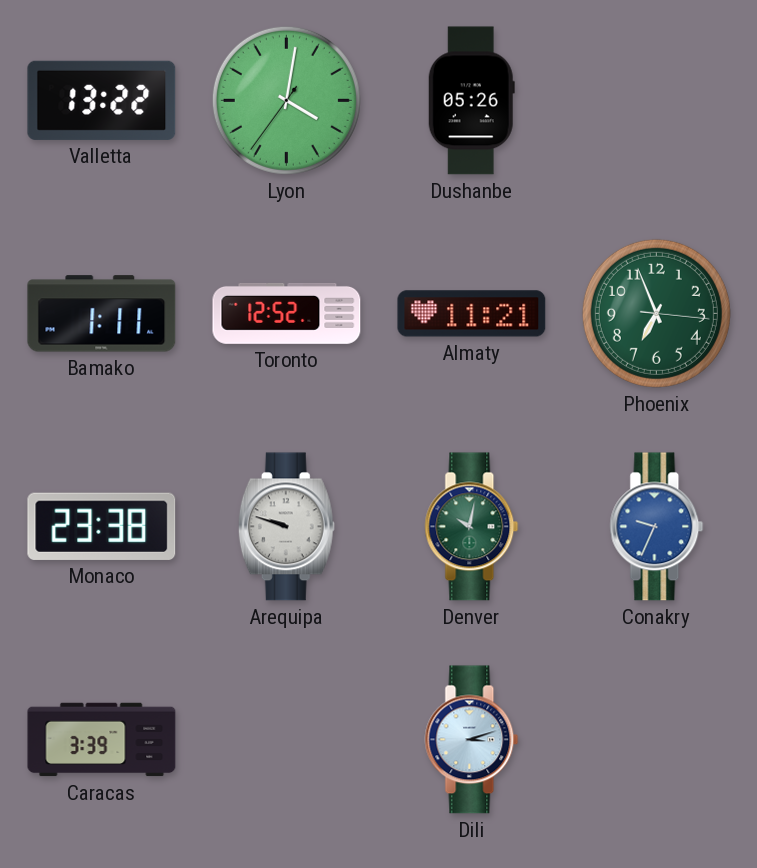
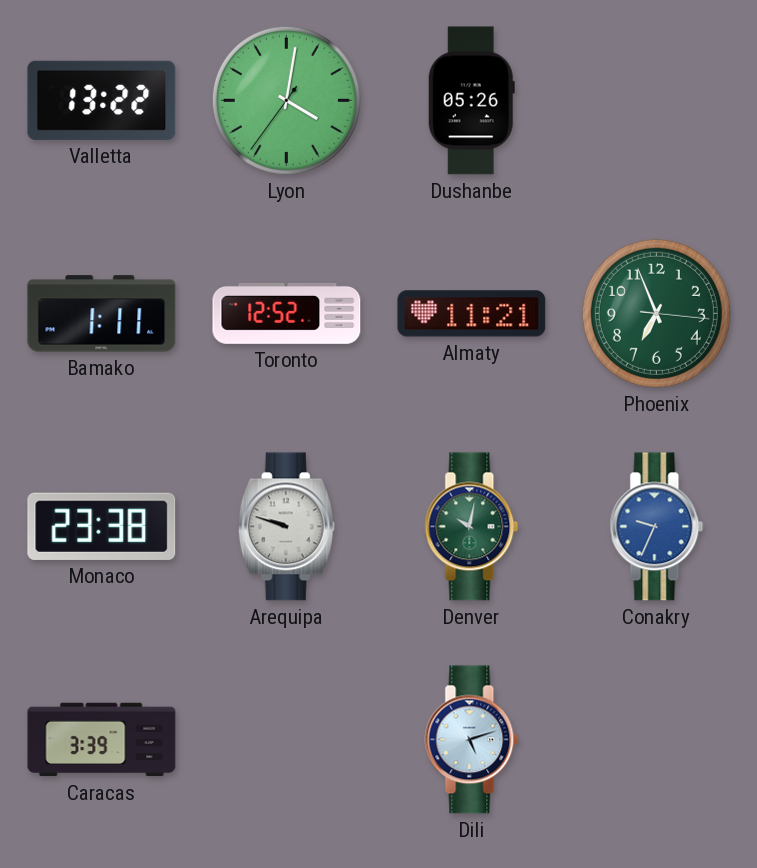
Dili: 3:12 -> 5:12 (472, 740)
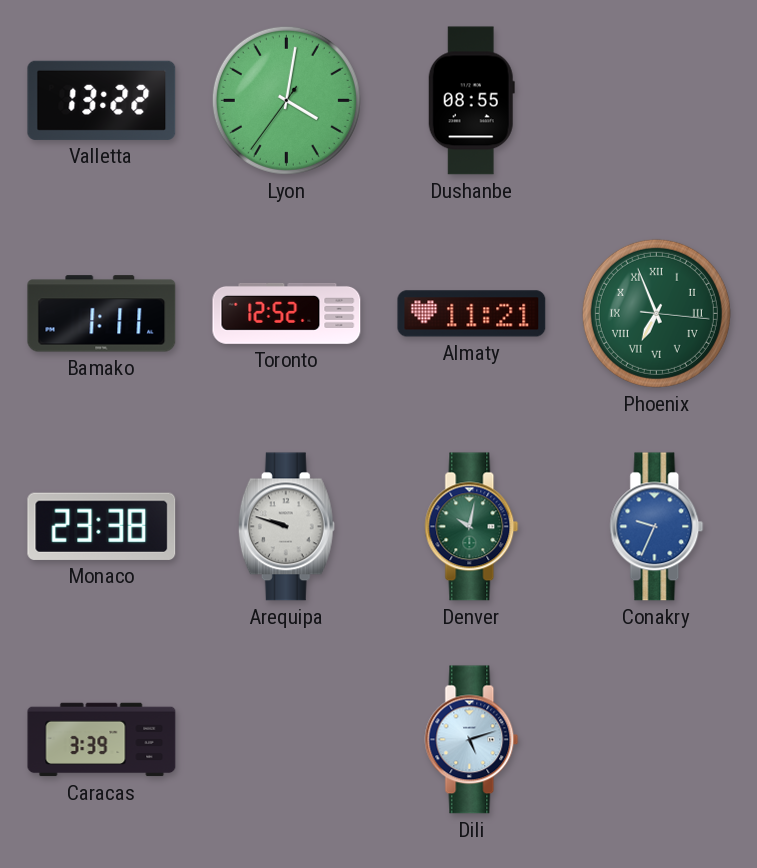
Dushanbe: 05:26 -> 08:55 (471, 101)
Phoenix numerals: Arabic -> Roman (656, 313)
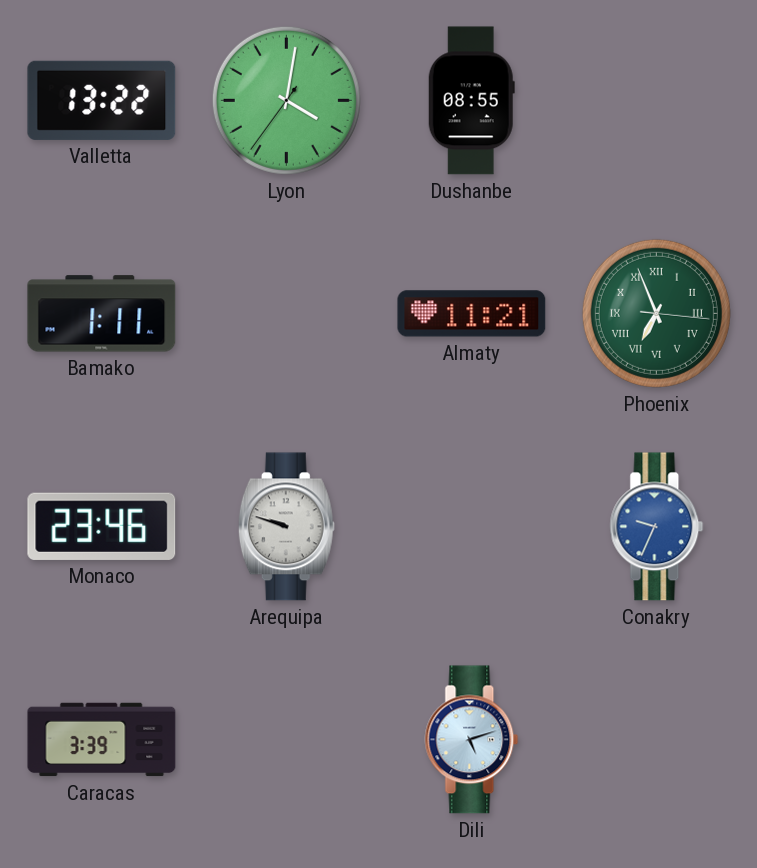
Toronto: 12:52 -> none (287, 313)
Monaco: 23:38 -> 23:46 (102, 526)
Denver: 10:02 -> none (472, 527)
